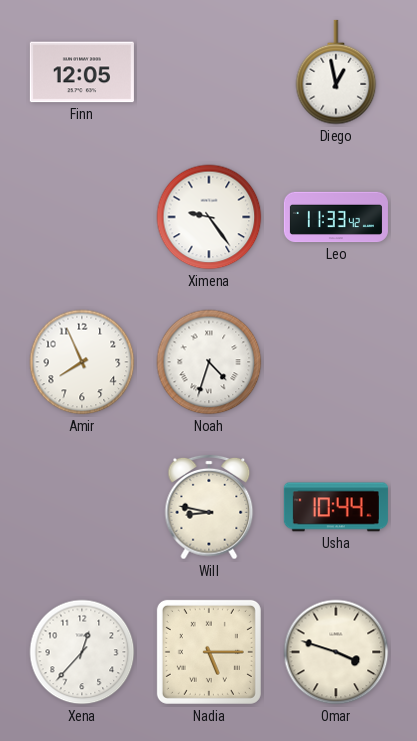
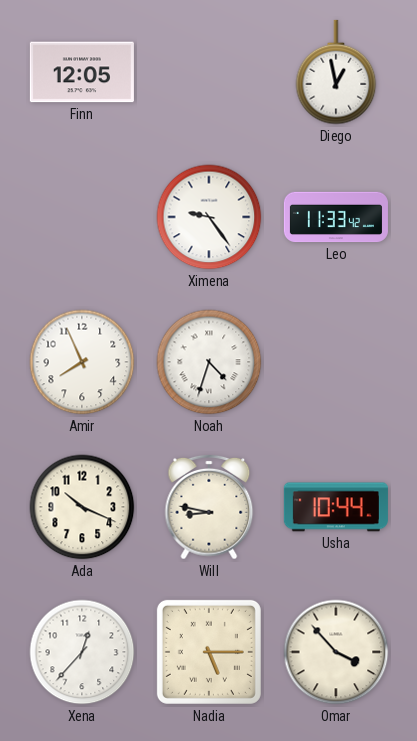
Ada: none -> 10:19 (82, 507)
Omar: 3:48 -> 3:53 (336, 652)
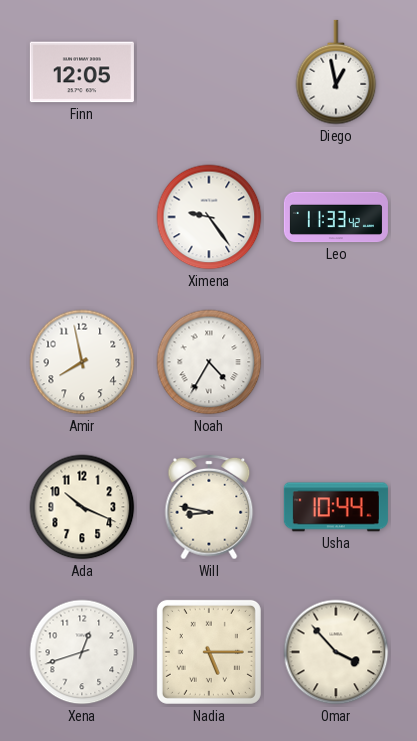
Amir: 7:56 -> 7:58 (82, 362)
Noah: 4:33 -> 4:35 (209, 362)
Xena: 12:37 -> 12:42 (82, 652)
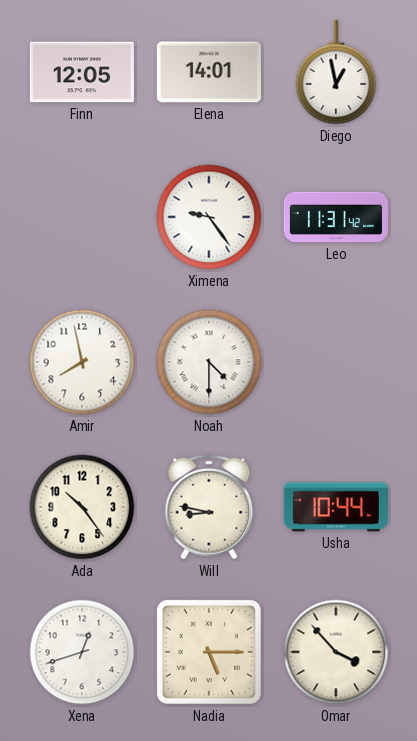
Elena: none -> 14:01 (209, 72)
Leo: 11:33 -> 11:31 (336, 217)
Noah: 4:35 -> 4:30 (209, 362)
Ada: 10:19 -> 10:24 (82, 507)
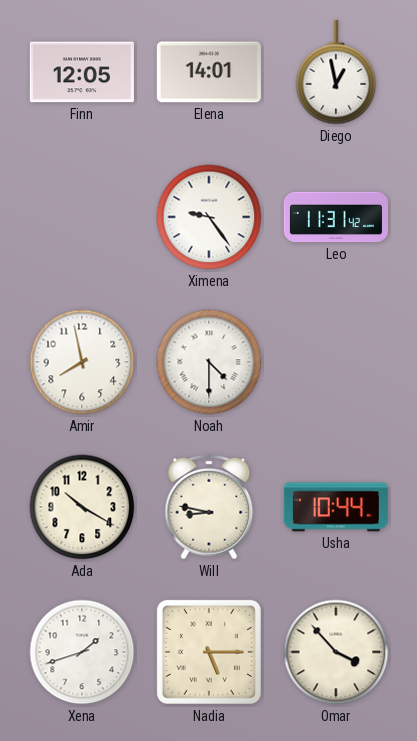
Ada: 10:24 -> 10:20 (82, 507)
Xena: 12:42 -> 1:42 (82, 652)
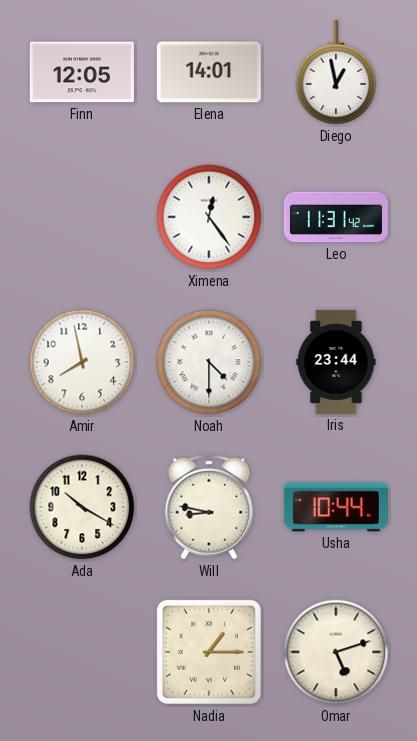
Ximena: 9:24 -> 12:24 (209, 217)
Iris: none -> 23:44 (336, 362)
Xena: 1:42 -> none (82, 652)
Nadia: 5:15 -> 1:15 (209, 652)
Omar: 3:53 -> 5:12 (336, 652)
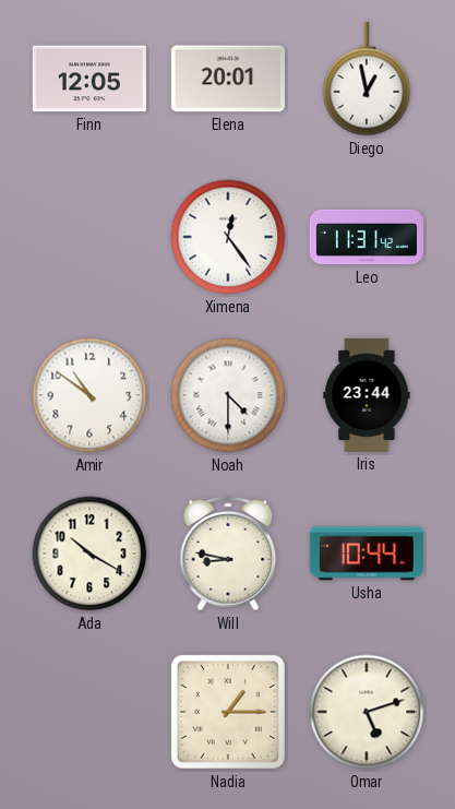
Elena: 14:01 -> 20:01 (228, 79)
Amir: 7:58 -> 10:51 (89, 395)
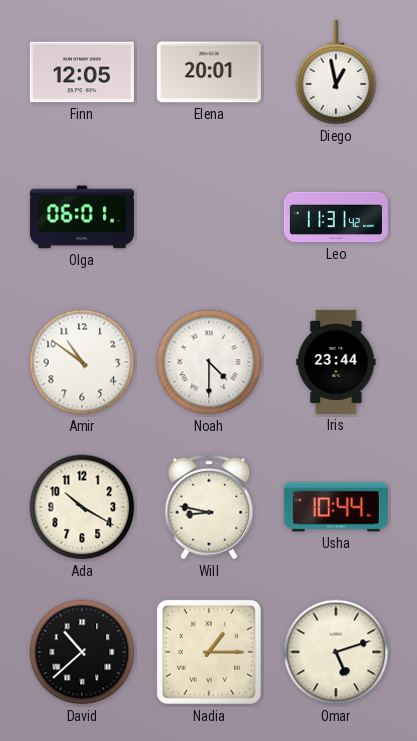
Olga: none -> 06:01 (82, 217)
Ximena: 12:24 -> none (228, 237)
David: none -> 10:38 (82, 652)
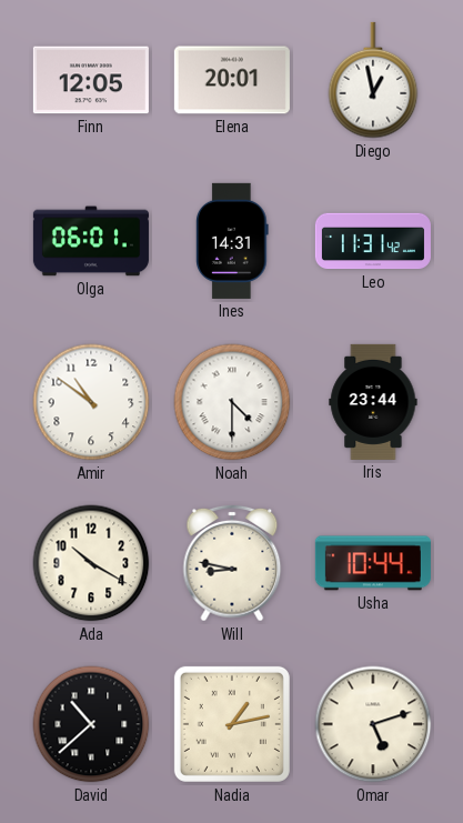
Ines: none -> 14:31 (232, 241)
Nadia: 1:15 -> 1:13 (232, 724)
